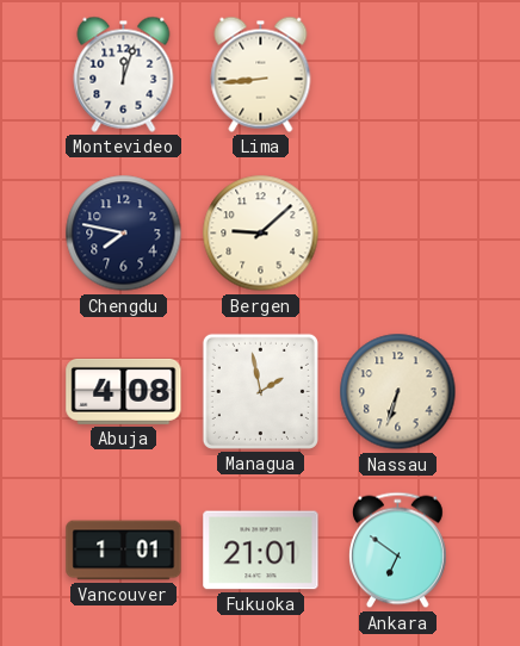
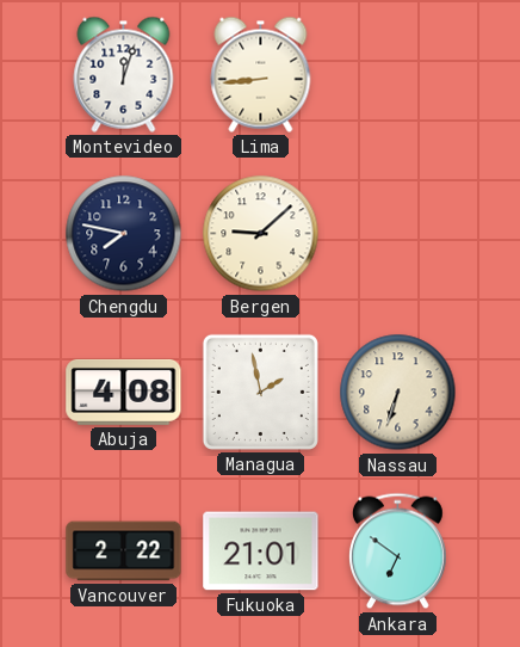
Vancouver: 1:01 -> 2:22 (124, 552)
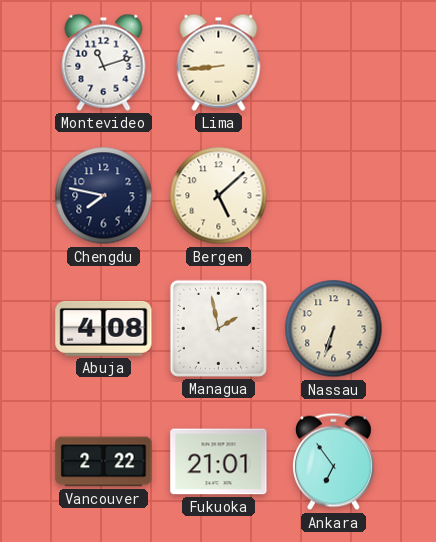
Montevideo: 12:03 -> 11:12 (104, 62)
Bergen: 9:08 -> 5:08 (219, 196)
Ankara: 6:51 -> 6:54 (333, 462)
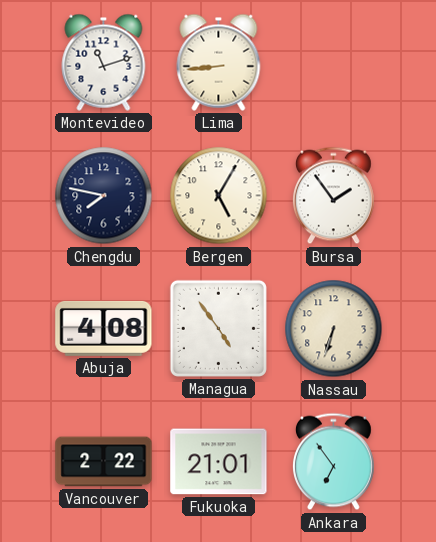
Bergen: 5:08 -> 5:05 (219, 196)
Bursa: none -> 1:54 (333, 196)
Managua: 1:58 -> 4:54 (218, 328)
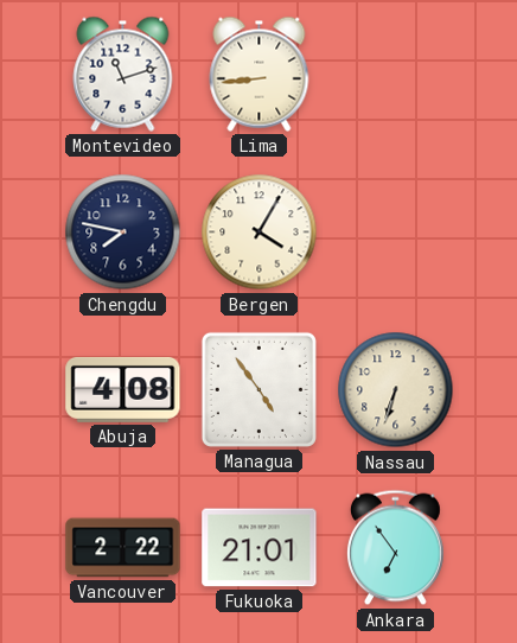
Bergen: 5:05 -> 4:05 (260, 233)
Bursa: 1:54 -> none (333, 196)
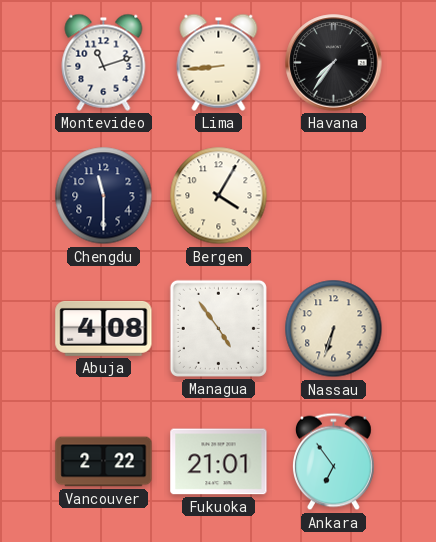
Havana: none -> 7:36 (334, 63)
Chengdu: 7:47 -> 11:30 (104, 196)
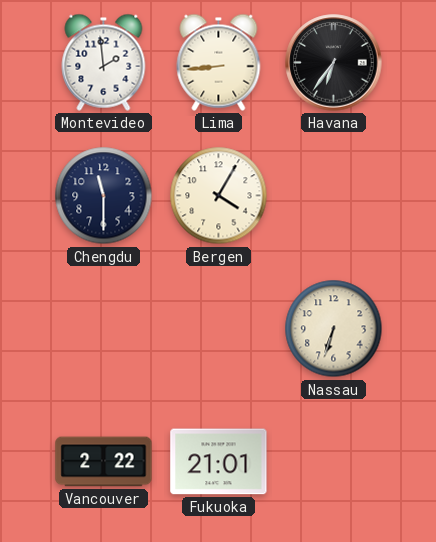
Montevideo: 11:12 -> 1:59 (104, 62)
Havana: 7:36 -> 6:36 (334, 63)
Abuja: 4:08 -> none (104, 328)
Managua: 4:54 -> none (218, 328)
Ankara: 6:54 -> none (333, 462)
